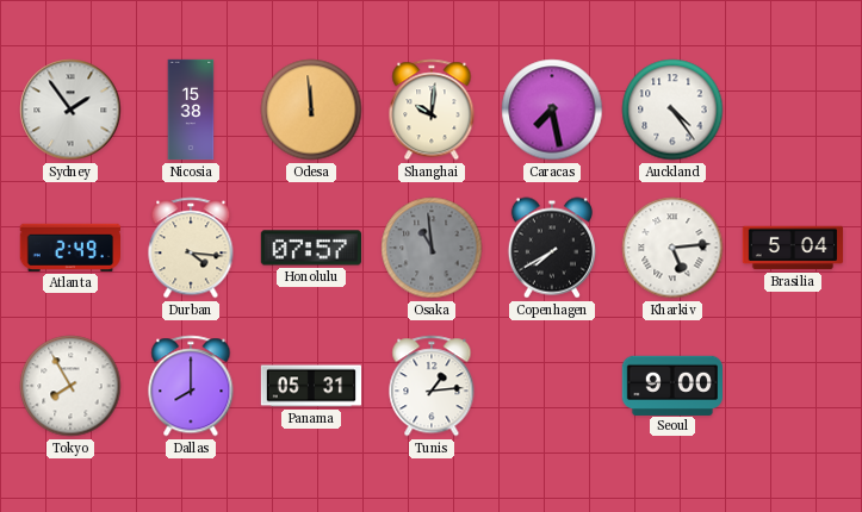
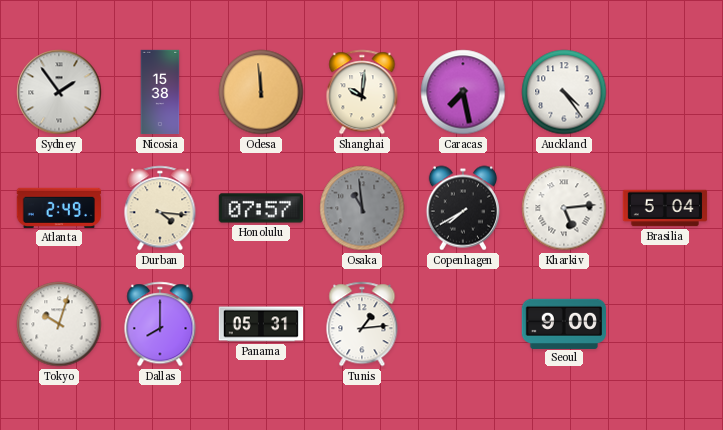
Tokyo: 7:55 -> 10:03 (59, 324)
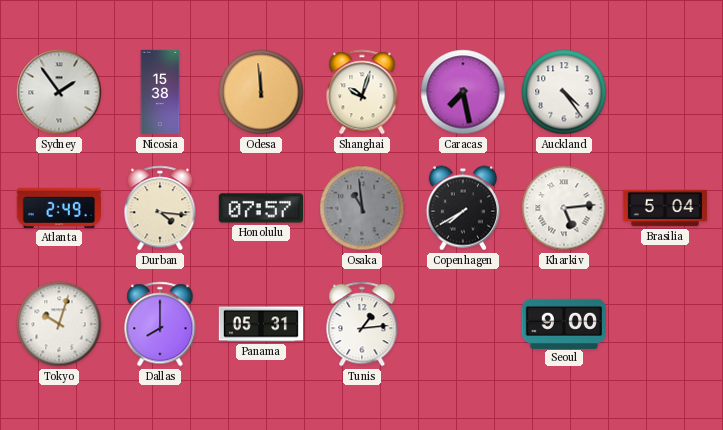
Shanghai: 10:01 -> 10:03 (362, 92)
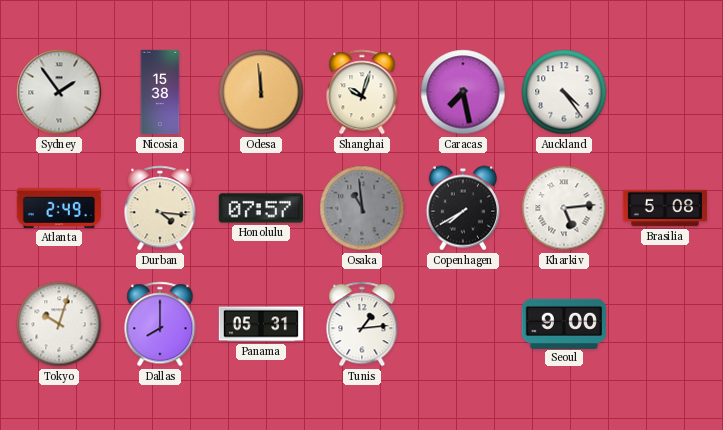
Brasilia: 5:04 -> 5:08 (665, 208)
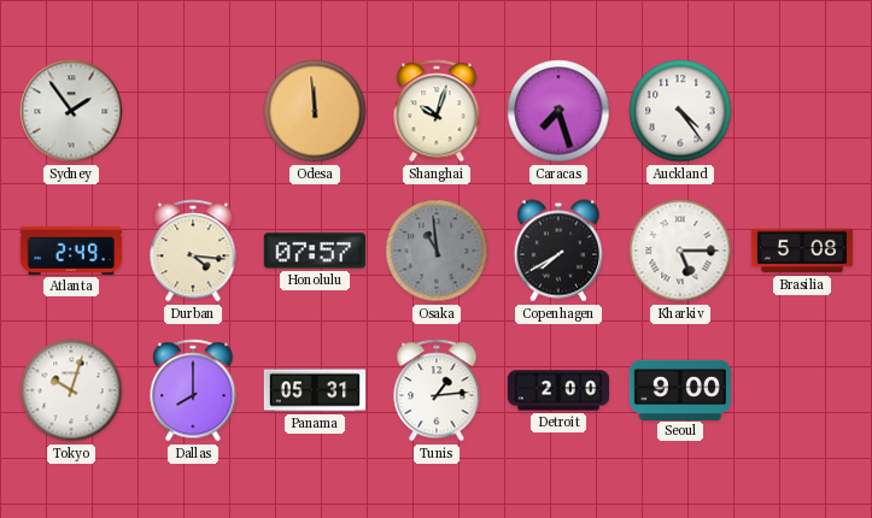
Nicosia: 15:38 -> none (160, 92)
Caracas: 7:28 -> 7:27 (558, 111)
Kharkiv: 5:14 -> 5:15 (680, 251)
Detroit: none -> 2:00 (558, 390)
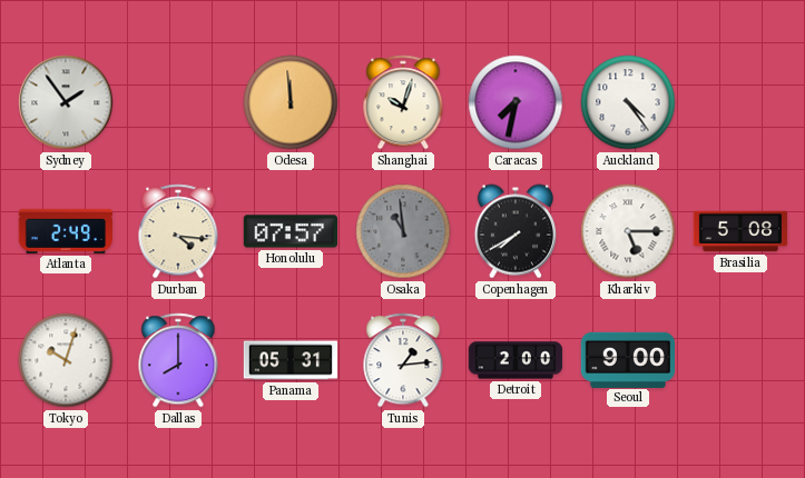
Caracas: 7:27 -> 7:32 (516, 102)
